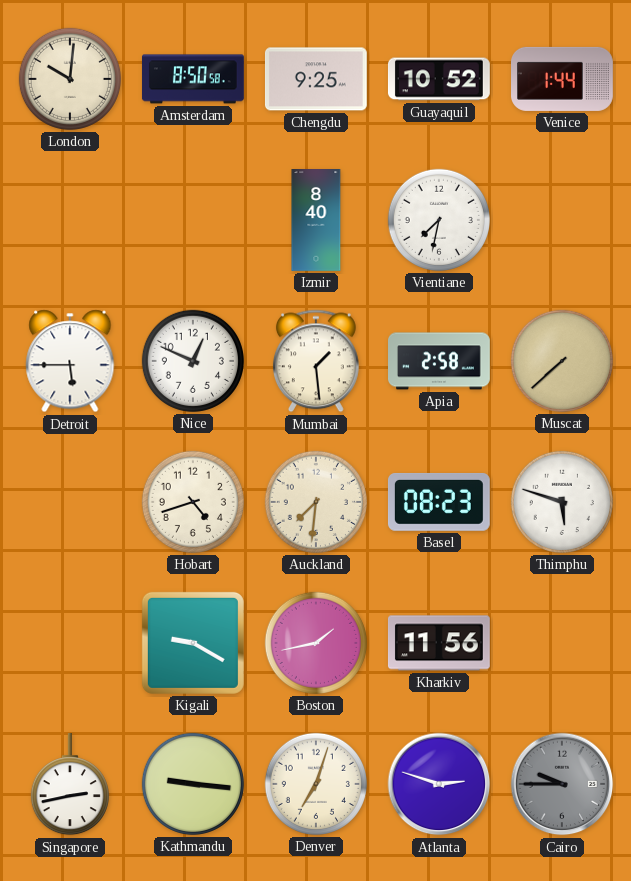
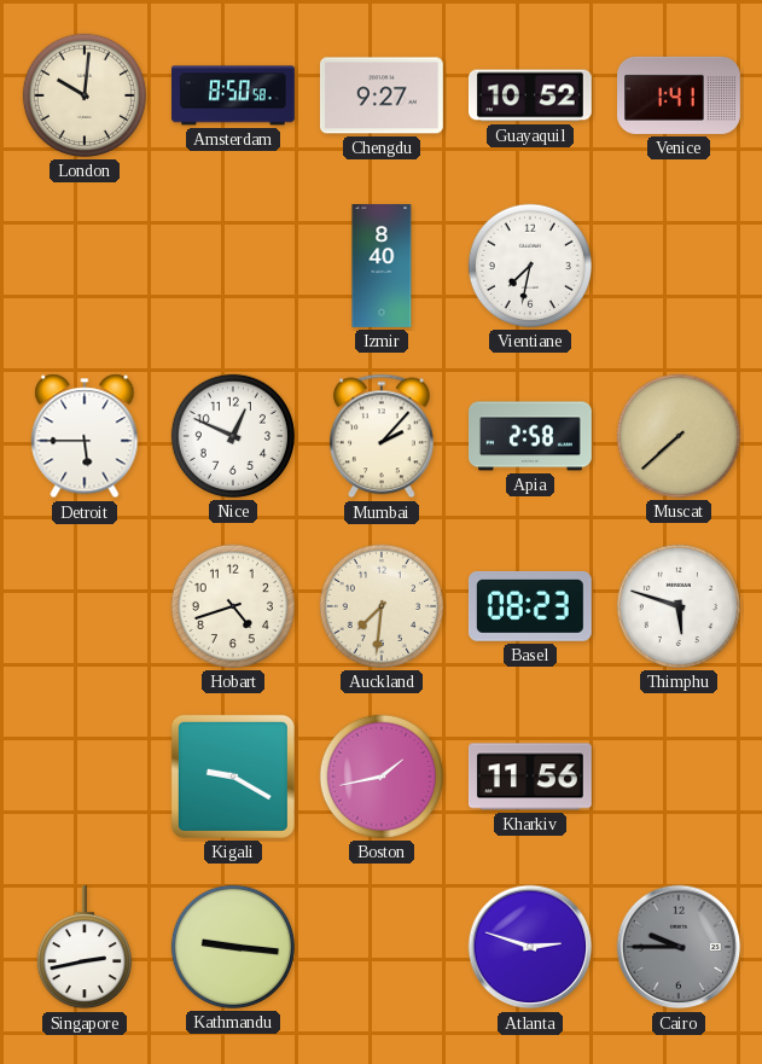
Chengdu: 9:25 -> 9:27 (382, 95)
Venice: 1:44 -> 1:41 (680, 95)
Mumbai: 1:29 -> 2:07 (382, 436)
Denver: 7:03 -> none (316, 784)
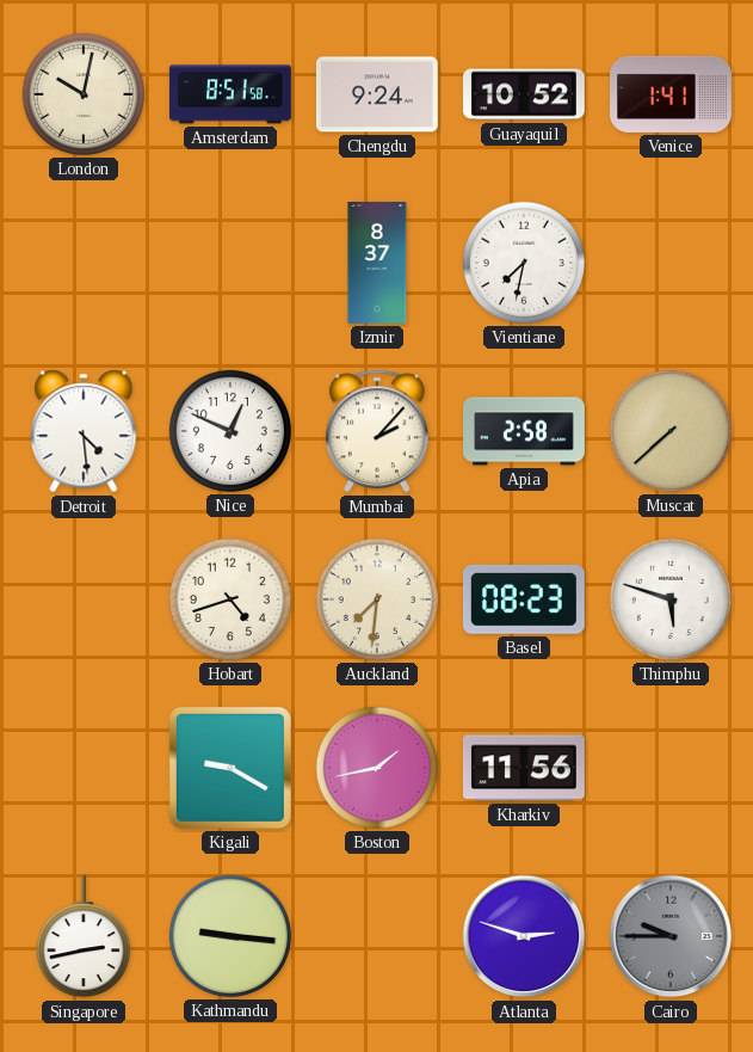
London: 10:01 -> 10:02 (84, 94)
Amsterdam: 8:50 -> 8:51 (230, 94)
Chengdu: 9:27 -> 9:24 (377, 94)
Izmir: 8:40 -> 8:37 (377, 264)
Detroit: 5:45 -> 4:29 (84, 431)
